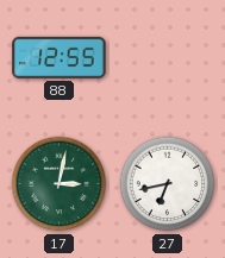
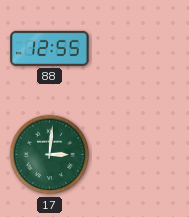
17: 3:02 -> 3:01 (50, 155)
27: 6:43 -> none (168, 184)
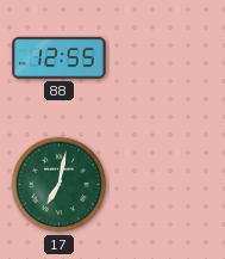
17: 3:01 -> 7:02 (60, 185)
